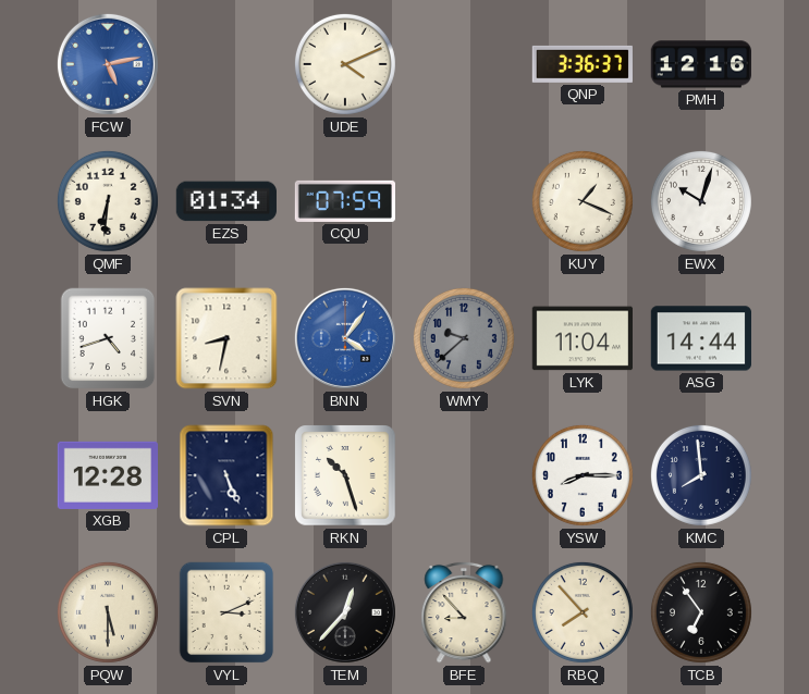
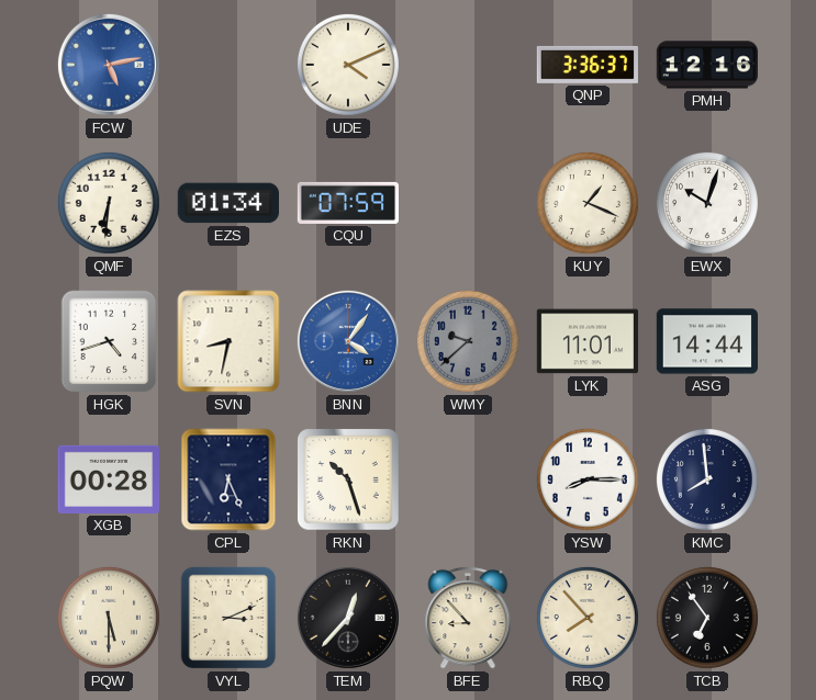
LYK: 11:04 -> 11:01 (586, 341)
XGB: 12:28 -> 00:28 (108, 479)
CPL: 5:26 -> 6:26 (228, 479)
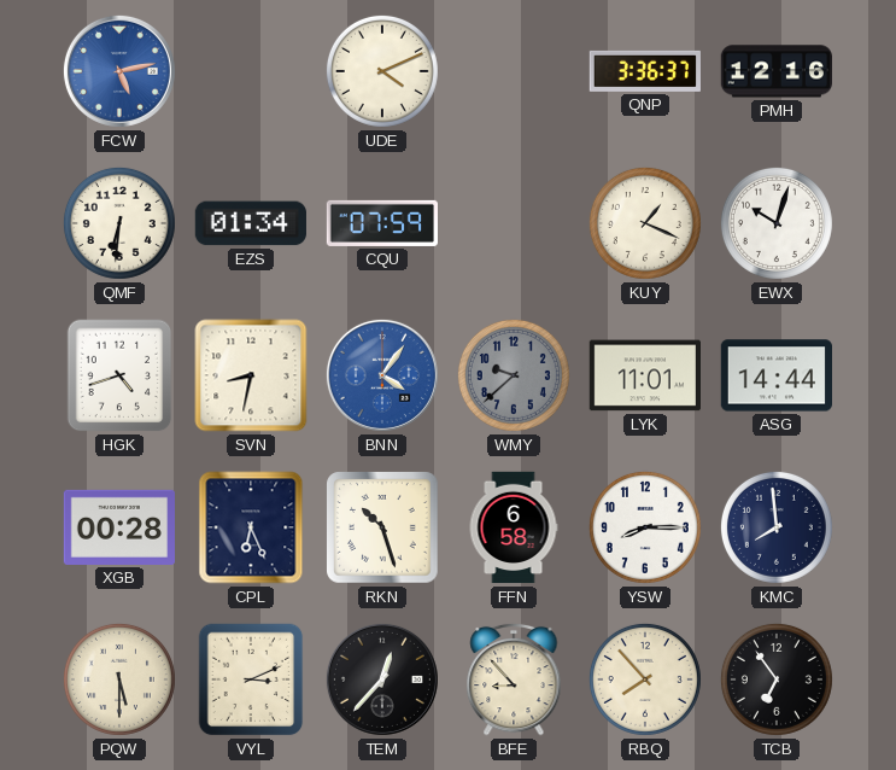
FFN: none -> 6:58 (514, 527)
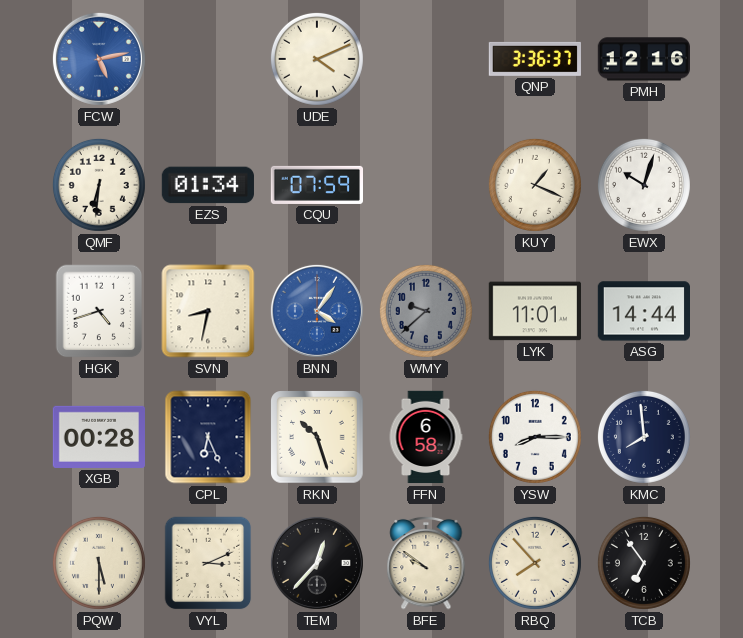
BFE: 8:53 -> 9:51 (426, 563)
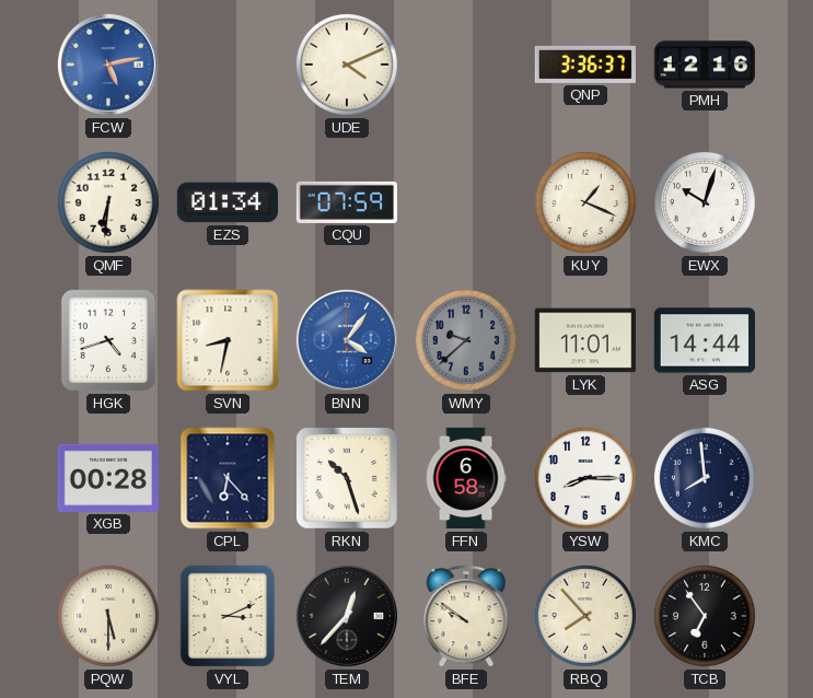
CPL: 6:26 -> 6:23 (228, 478)
